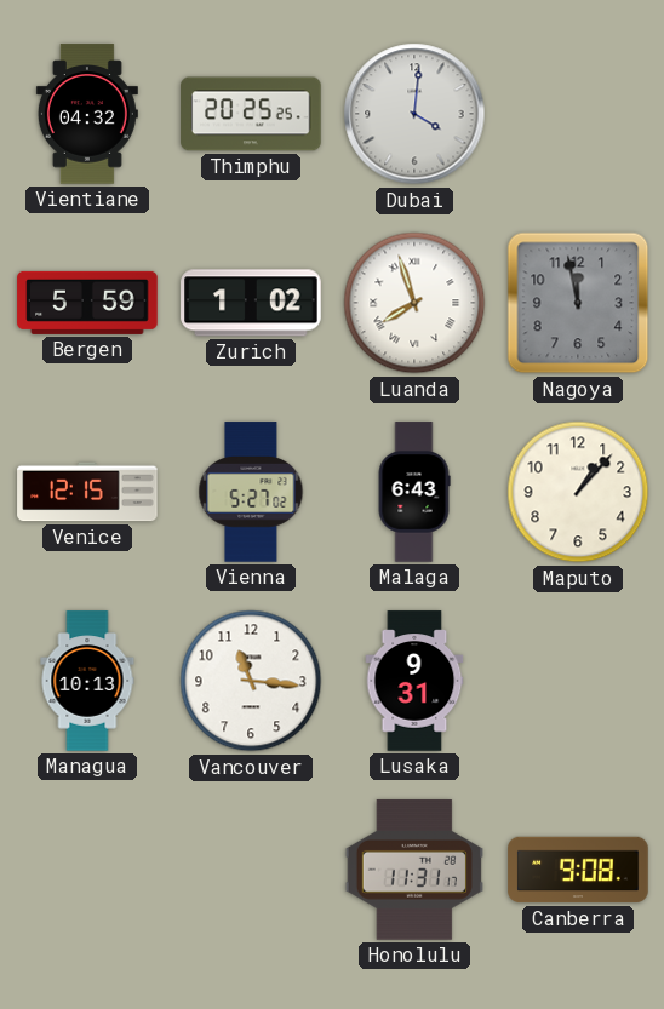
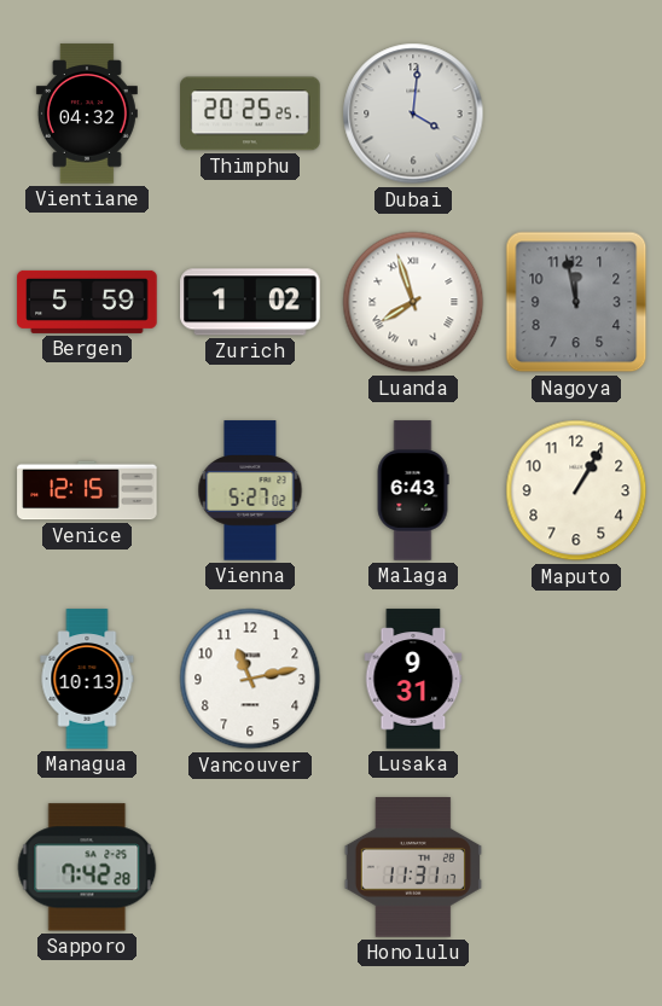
Maputo: 1:07 -> 1:05 (576, 490)
Vancouver: 11:16 -> 11:13 (250, 679)
Sapporo: none -> 7:42 (87, 867)
Canberra: 9:08 -> none (578, 870)
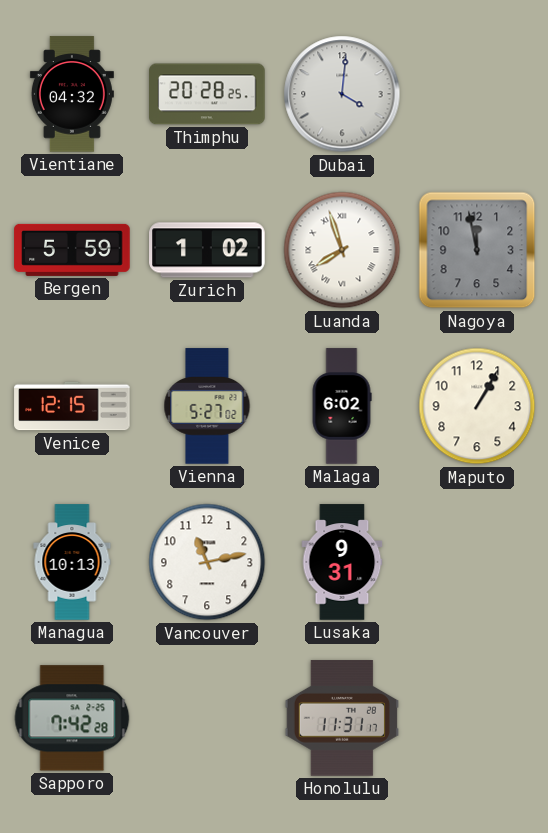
Thimphu: 20:25 -> 20:28 (207, 94)
Malaga: 6:43 -> 6:02 (342, 406)
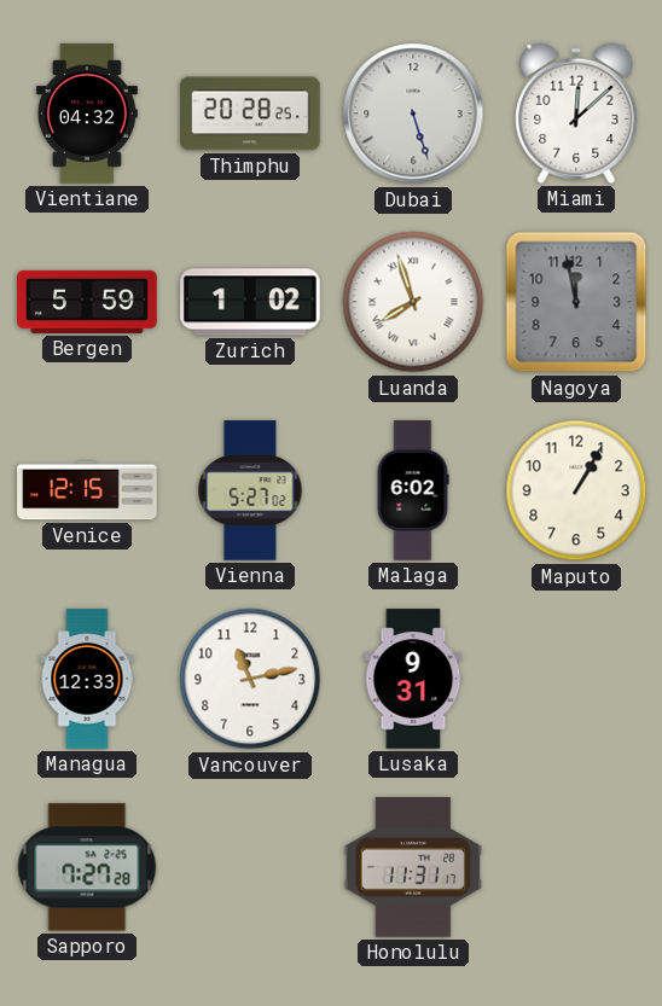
Dubai: 4:01 -> 5:27 (413, 114)
Miami: none -> 12:08 (576, 114)
Managua: 10:13 -> 12:33 (87, 679)
Sapporo: 7:42 -> 7:27 (87, 867)
